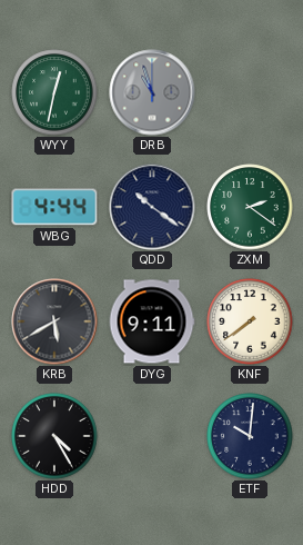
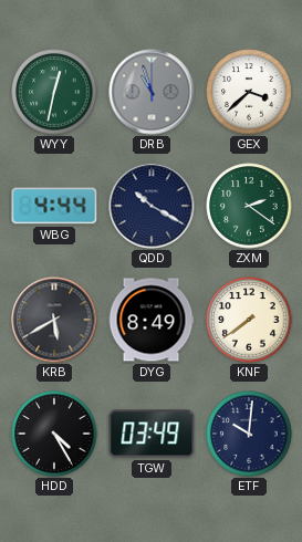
GEX: none -> 3:38 (249, 92)
QDD: 10:21 -> 10:20 (152, 206)
DYG: 9:11 -> 8:49 (152, 320)
TGW: none -> 03:49 (152, 434)
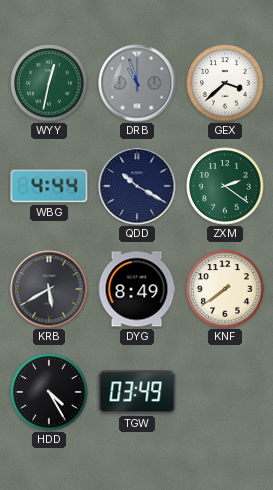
ETF: 10:01 -> none (249, 434)
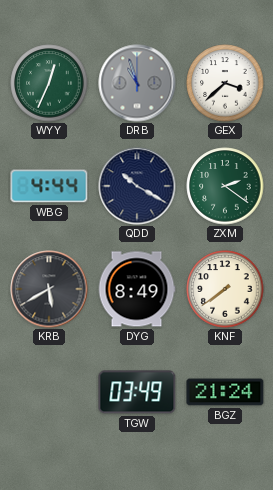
WYY: 12:32 -> 12:34 (49, 83)
HDD: 4:25 -> none (49, 392)
BGZ: none -> 21:24 (225, 392)
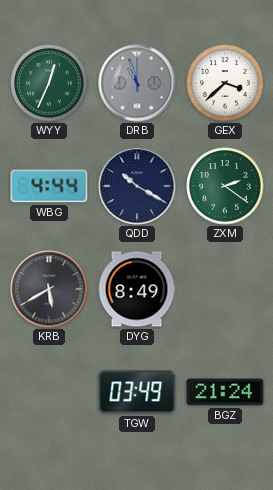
KNF: 7:39 -> none (225, 289)
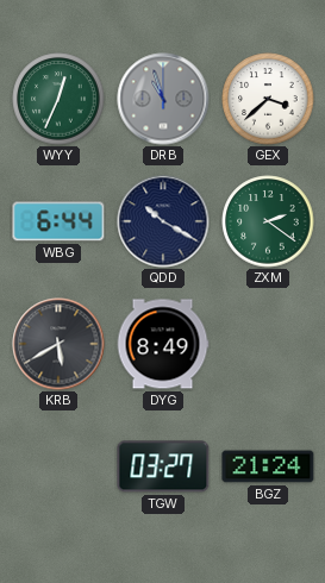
WBG: 4:44 -> 6:44 (58, 221)
TGW: 03:49 -> 03:27 (163, 466)
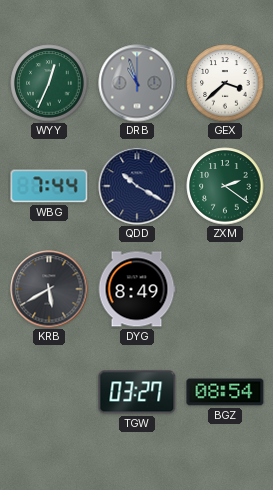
WBG: 6:44 -> 7:44 (49, 186)
BGZ: 21:24 -> 08:54 (225, 392)
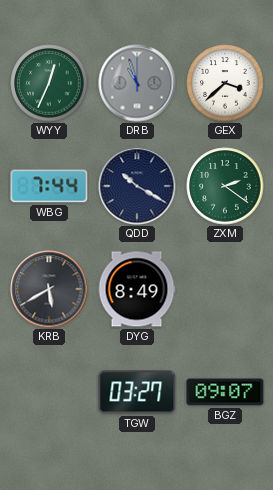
BGZ: 08:54 -> 09:07 (225, 392)
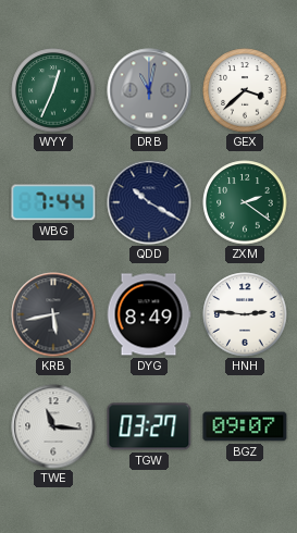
DRB: 10:57 -> 11:02 (149, 90)
KRB: 5:40 -> 5:43 (53, 314)
HNH: none -> 2:46 (245, 314)
TWE: none -> 11:16 (53, 426)
